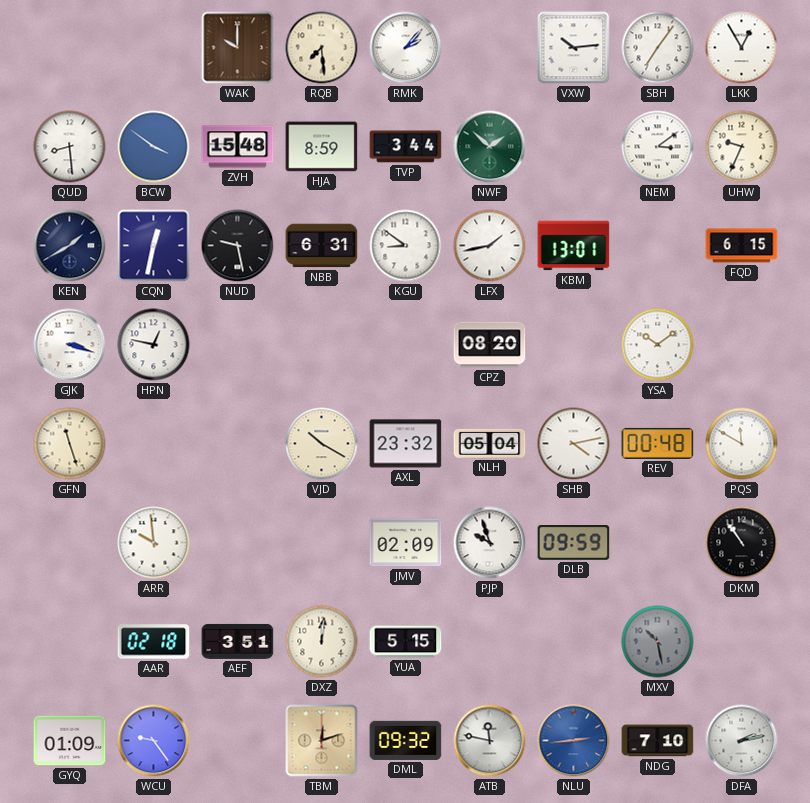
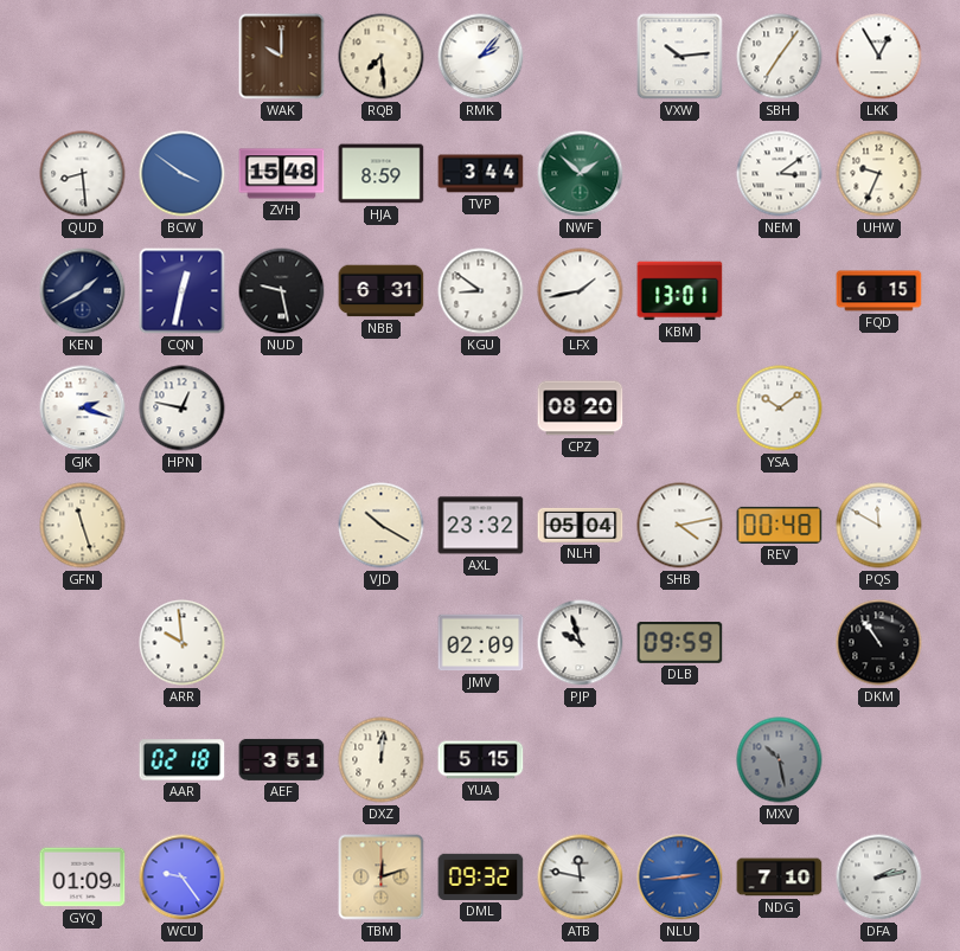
GJK: 3:18 -> 2:18 (83, 409)
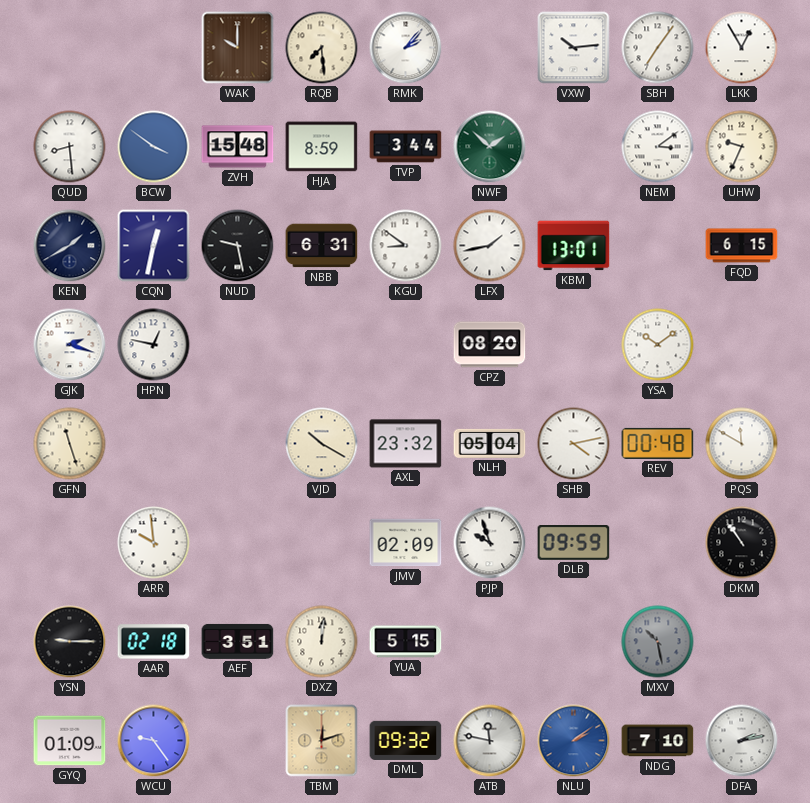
YSN: none -> 9:15 (70, 642)
NLU: 2:44 -> 2:09 (574, 741)
